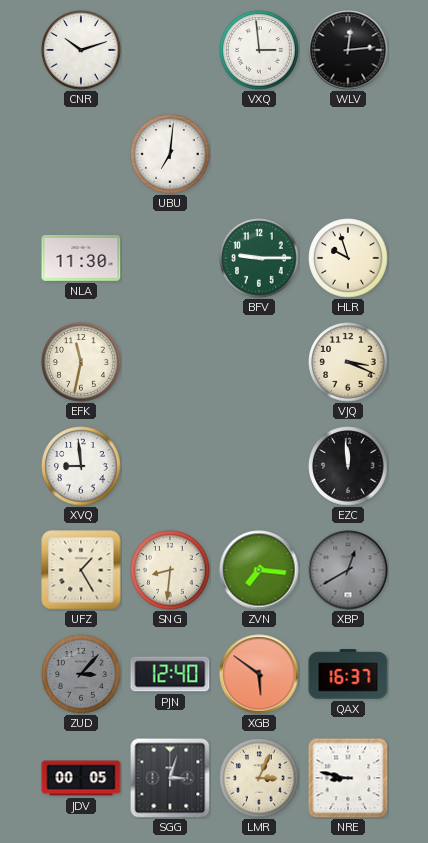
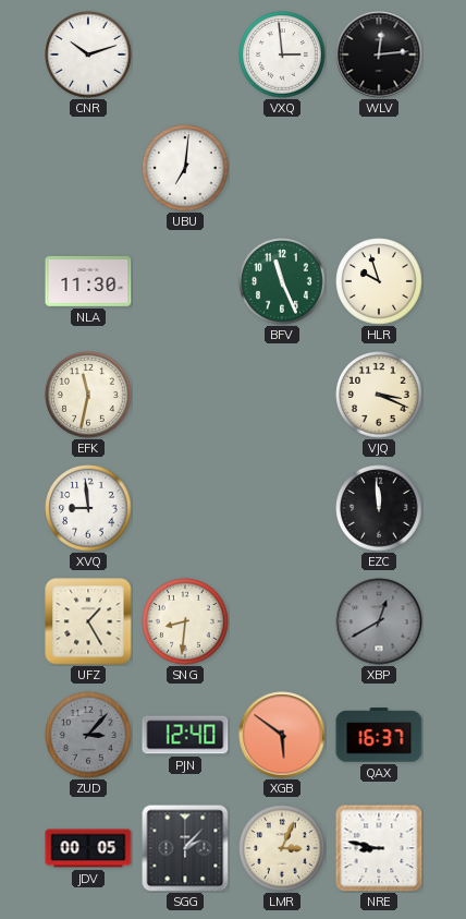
BFV: 9:15 -> 11:26 (282, 281)
ZVN: 7:16 -> none (259, 570)
SGG: 3:03 -> 2:07 (185, 848)
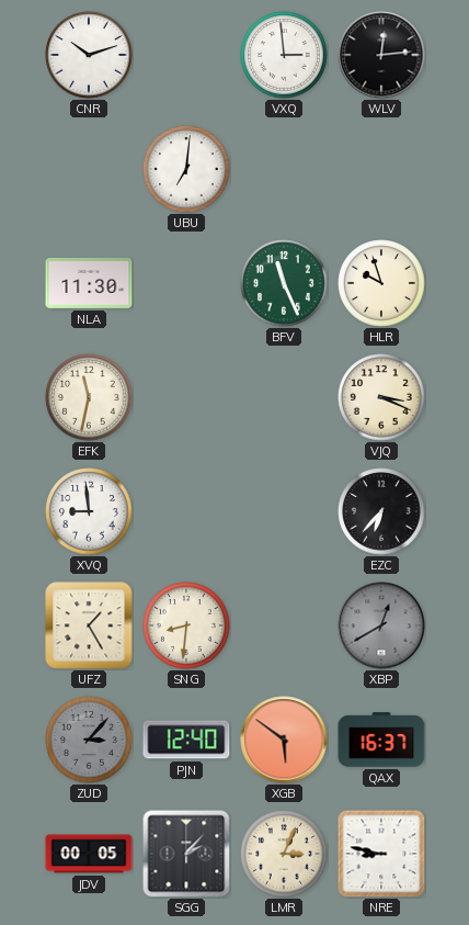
EZC: 11:59 -> 6:37 (381, 511)
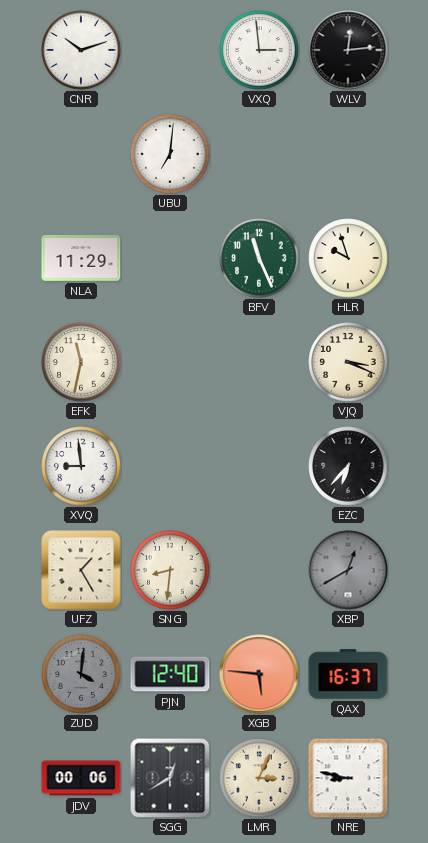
NLA: 11:30 -> 11:29 (81, 258)
ZUD: 3:07 -> 4:01 (81, 674)
XGB: 5:51 -> 5:46 (259, 674)
JDV: 00:05 -> 00:06 (81, 778)
SGG: 2:07 -> 12:40 (170, 778)
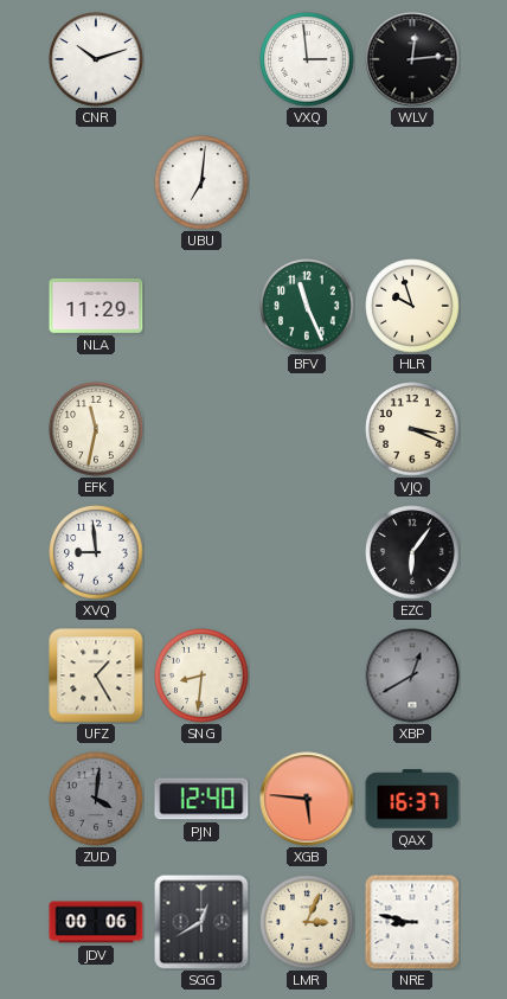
EZC: 6:37 -> 6:06 (412, 552)
